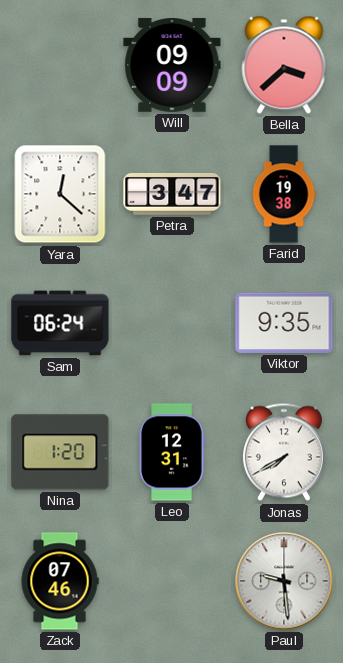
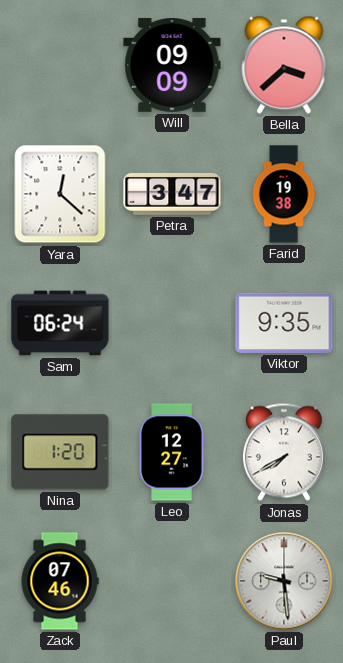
Leo: 12:31 -> 12:27 (172, 452)
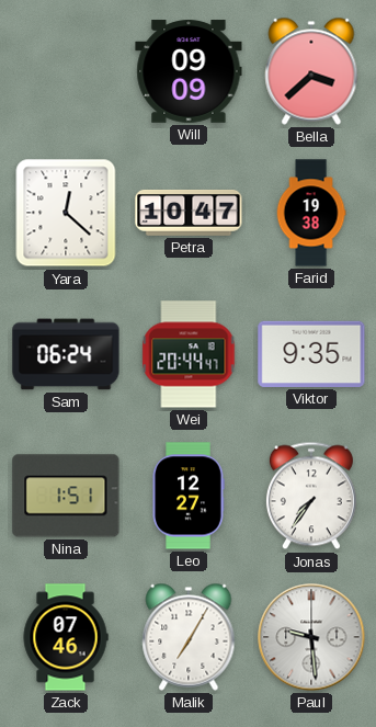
Petra: 3:47 -> 10:47 (189, 213)
Wei: none -> 20:44 (189, 354)
Nina: 1:20 -> 1:51 (66, 496)
Jonas: 7:40 -> 7:36 (311, 496)
Malik: none -> 7:05 (189, 637)
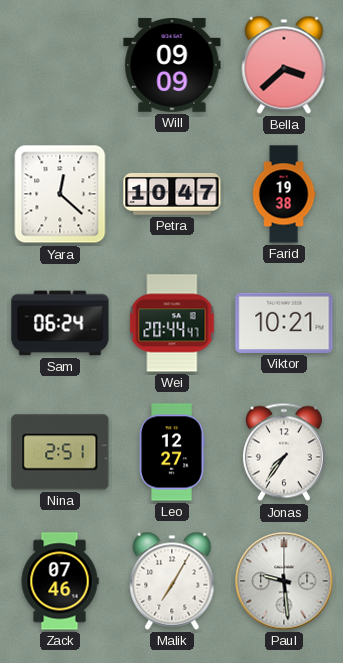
Viktor: 9:35 -> 10:21 (284, 323)
Nina: 1:51 -> 2:51 (60, 452)
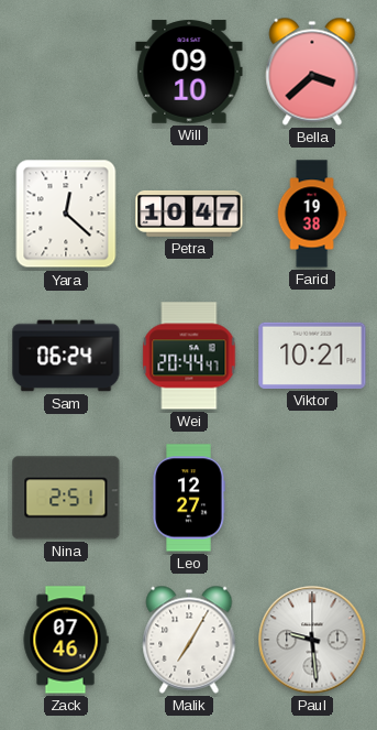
Will: 09:09 -> 09:10 (189, 72)
Jonas: 7:36 -> none (284, 452)
